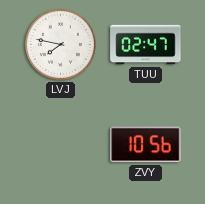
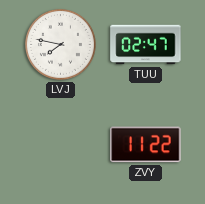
ZVY: 10:56 -> 11:22 (146, 145)
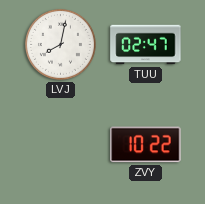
LVJ: 7:47 -> 8:02 (60, 44)
ZVY: 11:22 -> 10:22 (146, 145)
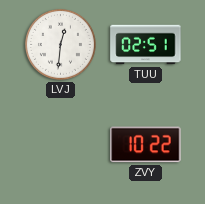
LVJ: 8:02 -> 12:31 (60, 44)
TUU: 02:47 -> 02:51 (146, 45)
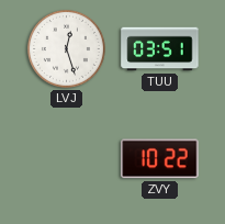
LVJ: 12:31 -> 12:27 (66, 48)
TUU: 02:51 -> 03:51 (160, 49)
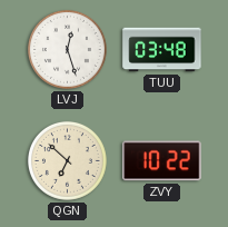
TUU: 03:51 -> 03:48 (162, 50)
QGN: none -> 6:52 (67, 160)
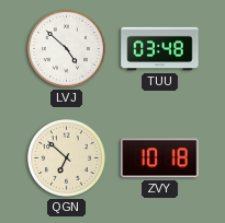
LVJ: 12:27 -> 4:52 (66, 48)
ZVY: 10:22 -> 10:18 (160, 159)
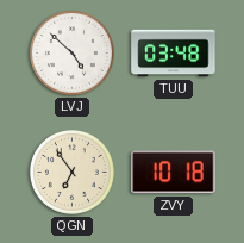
QGN: 6:52 -> 6:54 (71, 172)
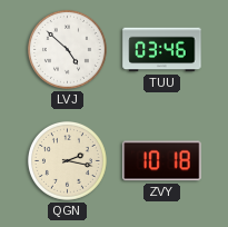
TUU: 03:48 -> 03:46 (162, 50)
QGN: 6:54 -> 2:17 (67, 160)
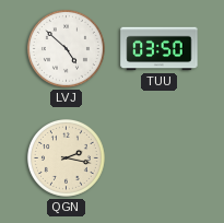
TUU: 03:46 -> 03:50 (160, 49)
ZVY: 10:18 -> none (162, 161)
